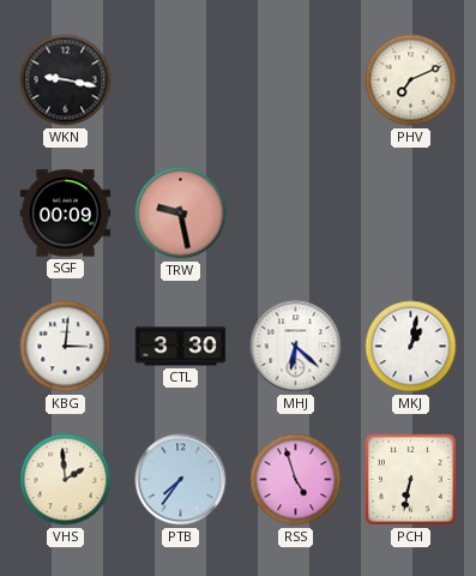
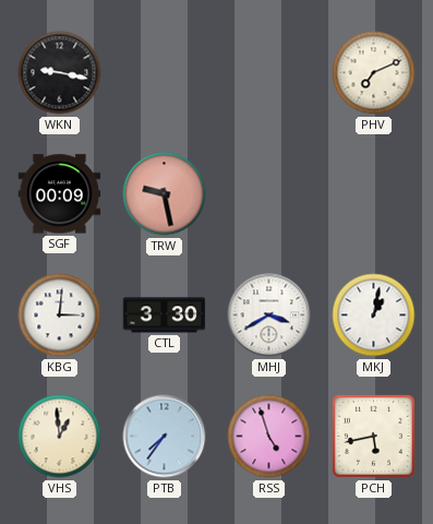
MHJ: 6:22 -> 3:40 (269, 315)
VHS: 1:59 -> 12:59 (60, 437)
PCH: 6:32 -> 5:43 (373, 436)
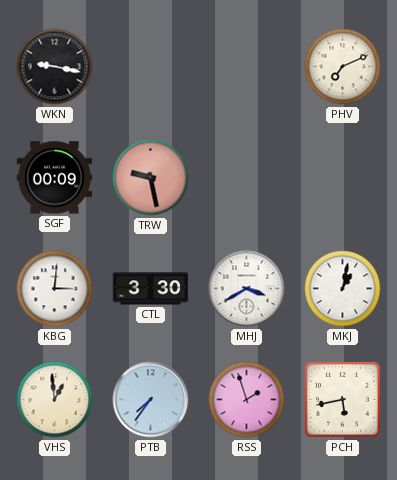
RSS: 4:57 -> 1:57 (247, 400)
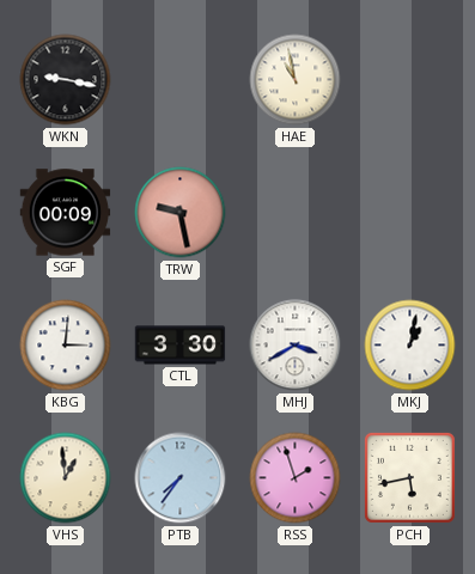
HAE: none -> 10:58 (296, 80)
PHV: 7:11 -> none (343, 67)
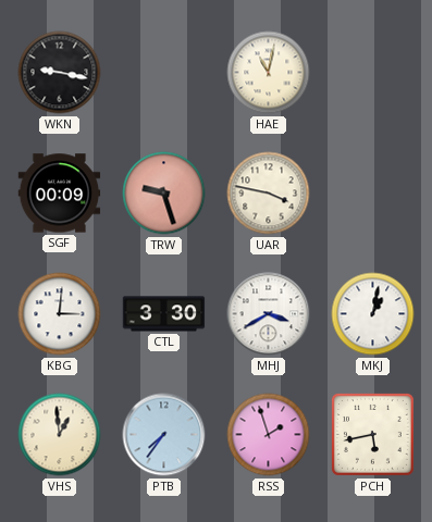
HAE: 10:58 -> 11:02 (269, 73)
TRW: 9:28 -> 9:27 (164, 194)
UAR: none -> 3:47 (269, 194)
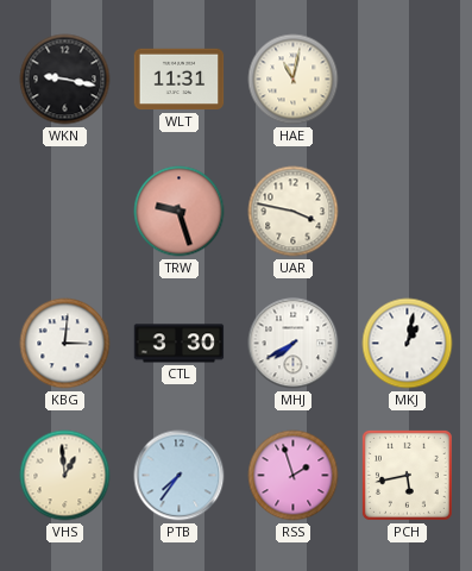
WLT: none -> 11:31 (180, 80)
SGF: 00:09 -> none (60, 194)
MHJ: 3:40 -> 7:40 (294, 344)
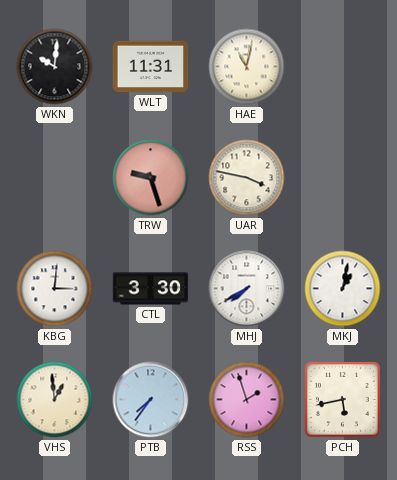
WKN: 9:17 -> 10:01 (55, 67)
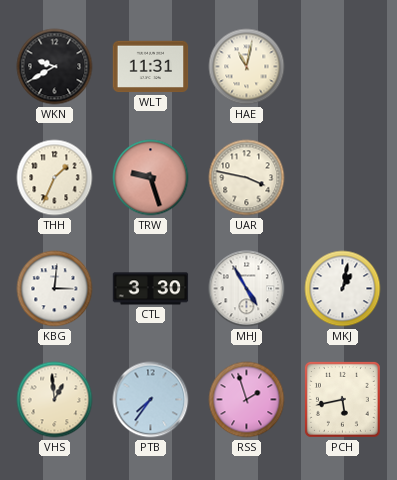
WKN: 10:01 -> 9:40 (55, 67)
THH: none -> 1:34 (55, 178)
MHJ: 7:40 -> 4:55 (247, 289)
